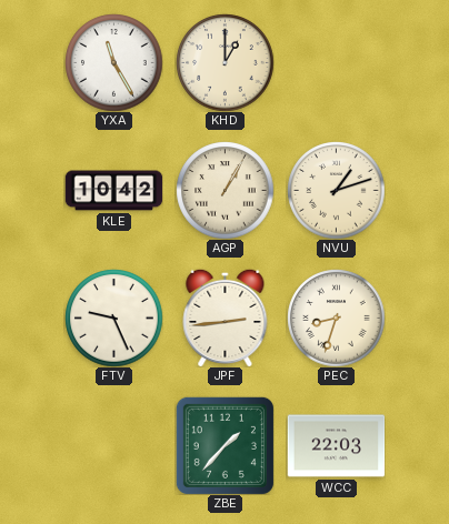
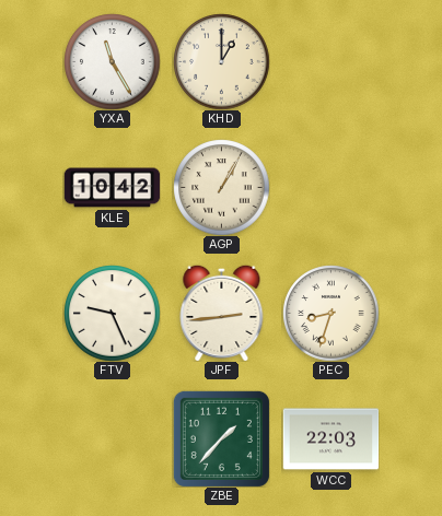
NVU: 1:12 -> none (336, 190)
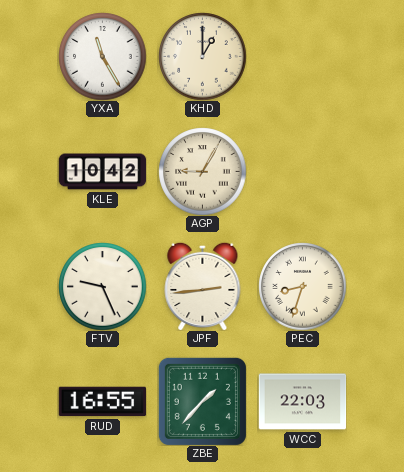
AGP: 1:05 -> 9:05 (202, 171)
RUD: none -> 16:55 (102, 402)
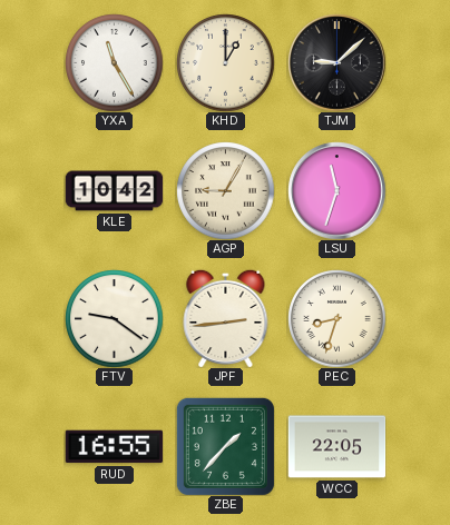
TJM: none -> 9:08 (336, 62)
LSU: none -> 11:33 (336, 190)
FTV: 9:26 -> 9:21 (114, 318)
WCC: 22:03 -> 22:05 (336, 447)
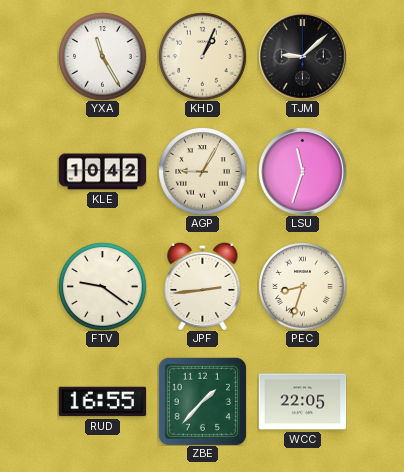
KHD: 1:00 -> 1:04 (202, 56)
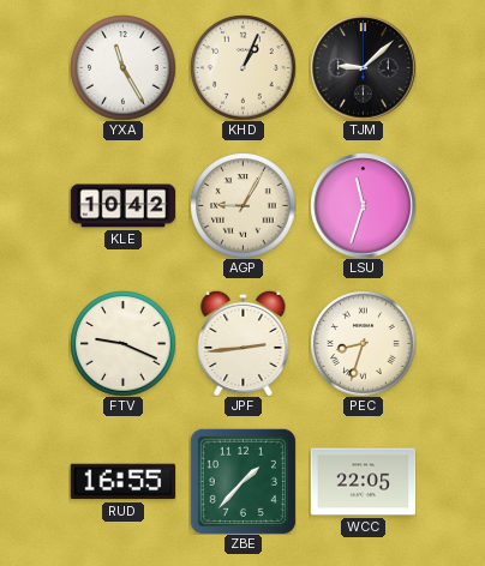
FTV: 9:21 -> 9:19 (122, 343)
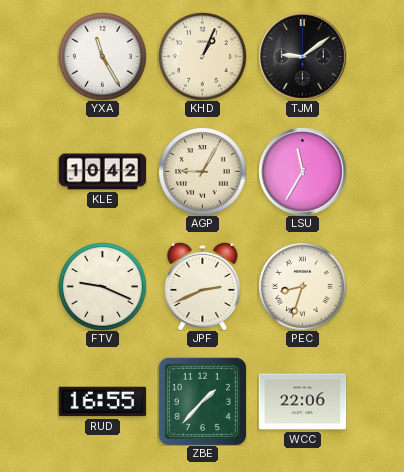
TJM: 9:08 -> 9:09 (302, 56)
LSU: 11:33 -> 11:35 (302, 171)
JPF: 2:44 -> 2:41 (203, 286)
WCC: 22:05 -> 22:06 (302, 402)
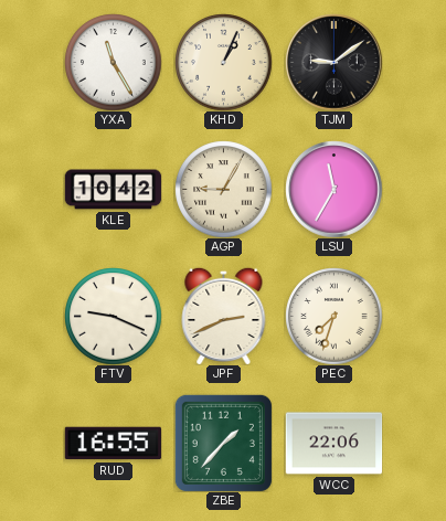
PEC: 8:33 -> 7:33 (333, 316)
